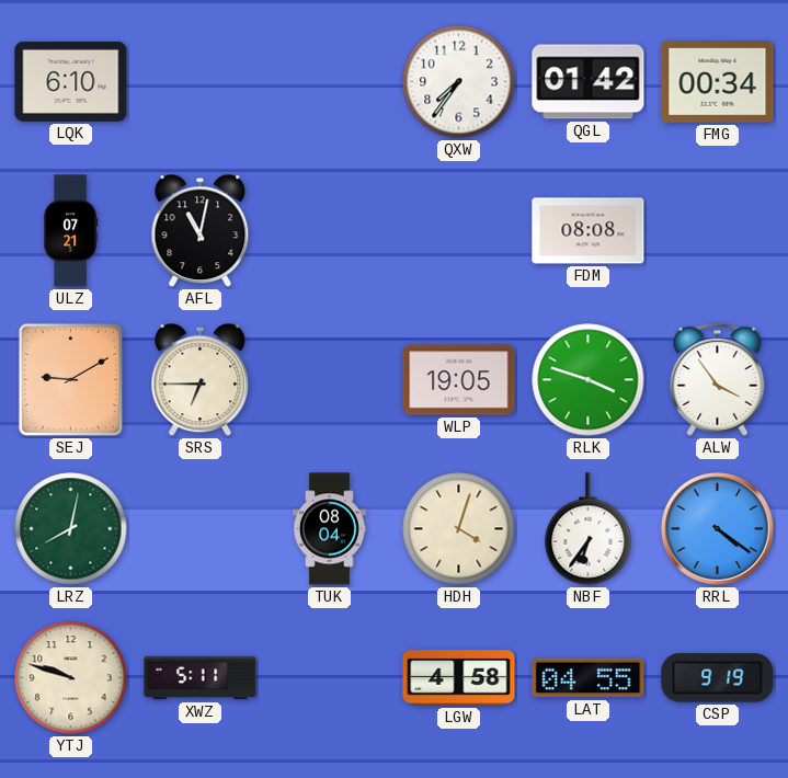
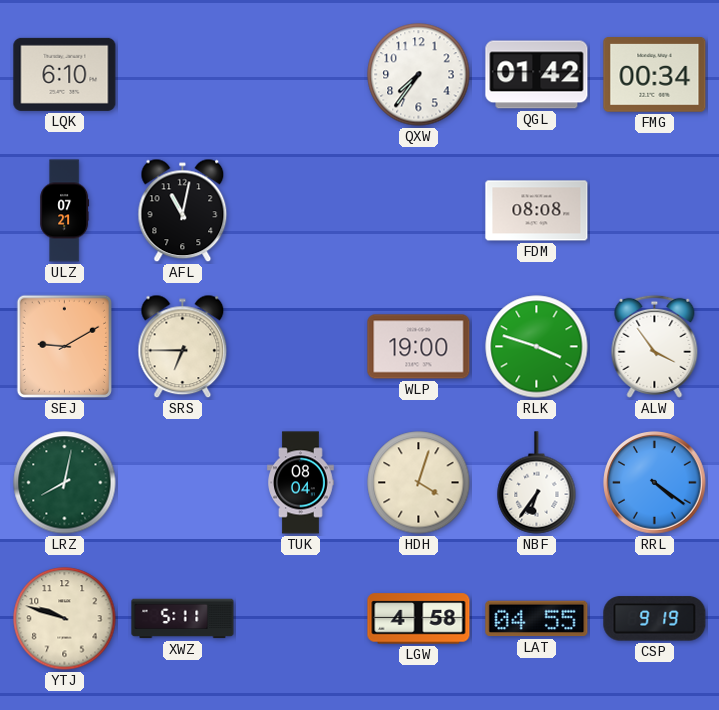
WLP: 19:05 -> 19:00 (419, 347)
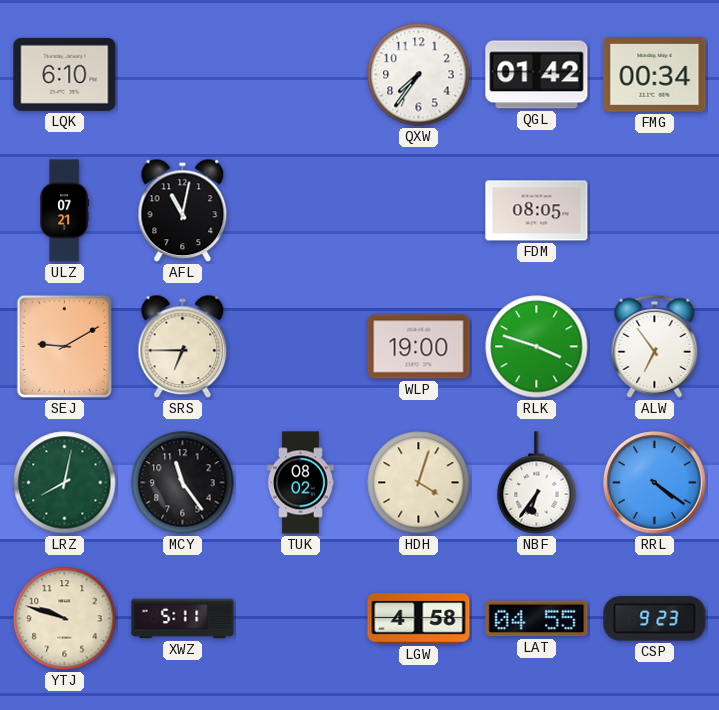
FDM: 08:08 -> 08:05 (537, 211)
ALW: 3:54 -> 6:54 (655, 346)
MCY: none -> 11:24 (183, 483)
TUK: 08:04 -> 08:02 (301, 483)
CSP: 9:19 -> 9:23 (655, 619)
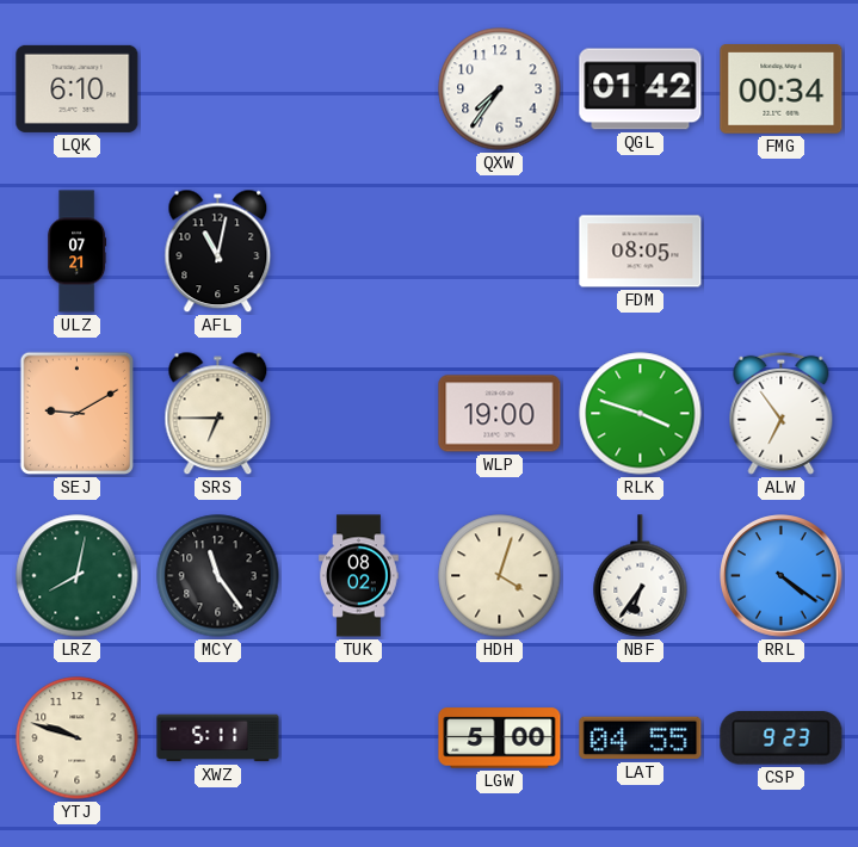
LGW: 4:58 -> 5:00 (500, 738)
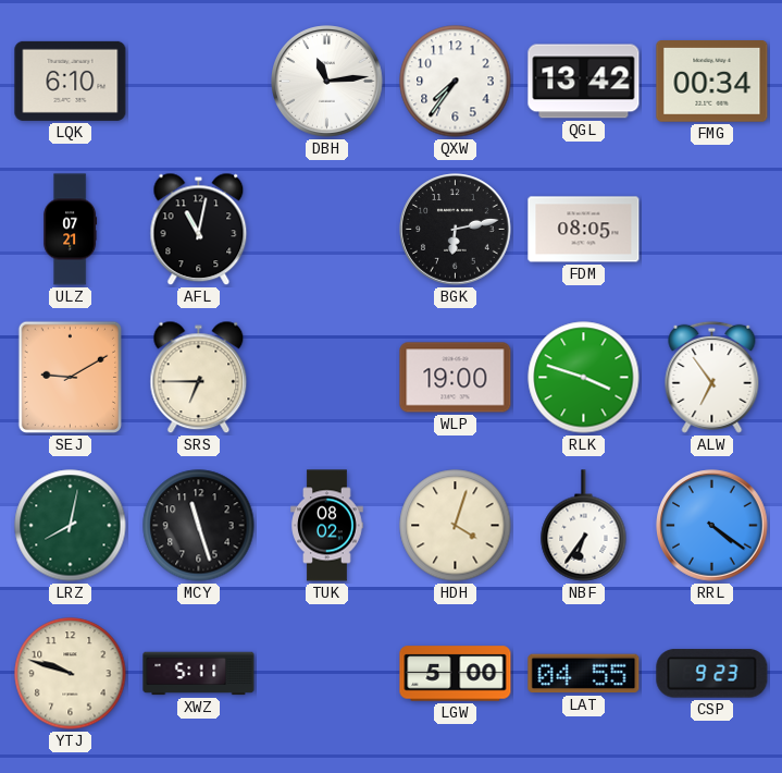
DBH: none -> 11:14 (327, 82)
QGL: 01:42 -> 13:42 (584, 82)
BGK: none -> 6:13 (456, 230)
MCY: 11:24 -> 11:27 (199, 526)
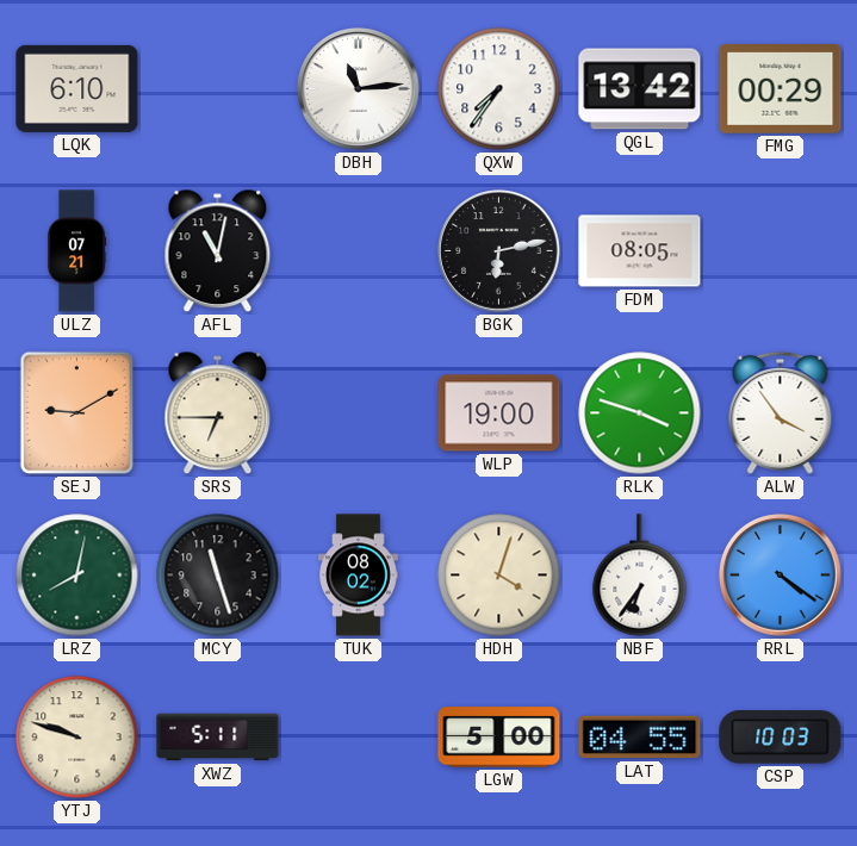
FMG: 00:34 -> 00:29 (781, 89)
ALW: 6:54 -> 3:54 (781, 412)
CSP: 9:23 -> 10:03 (781, 738)
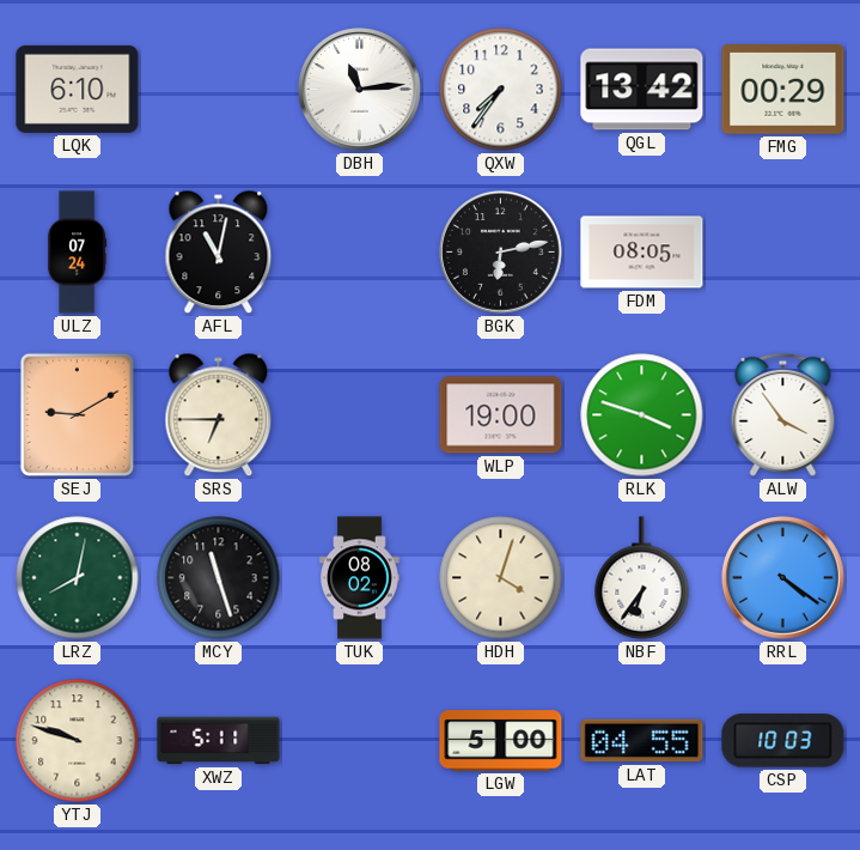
ULZ: 07:21 -> 07:24 (78, 253)
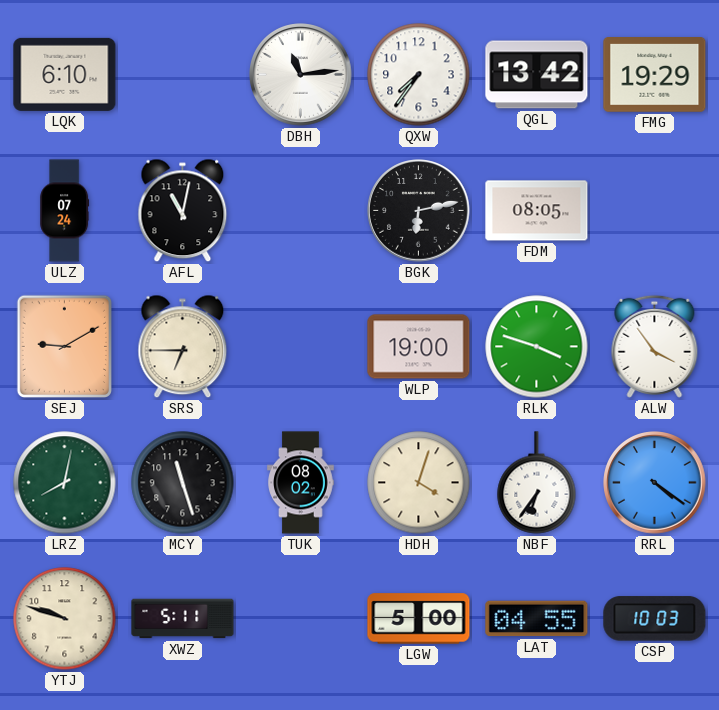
FMG: 00:29 -> 19:29 (655, 75)
